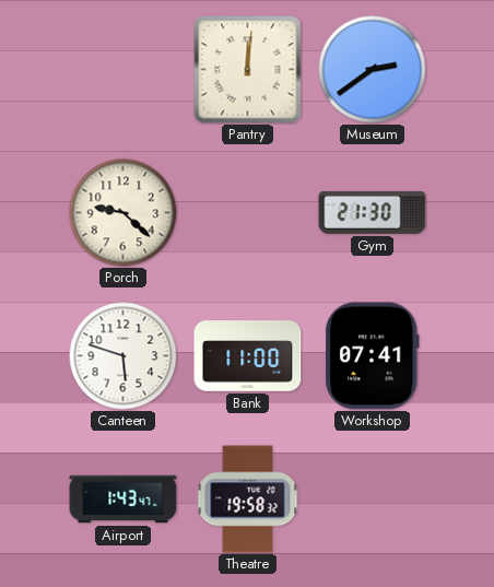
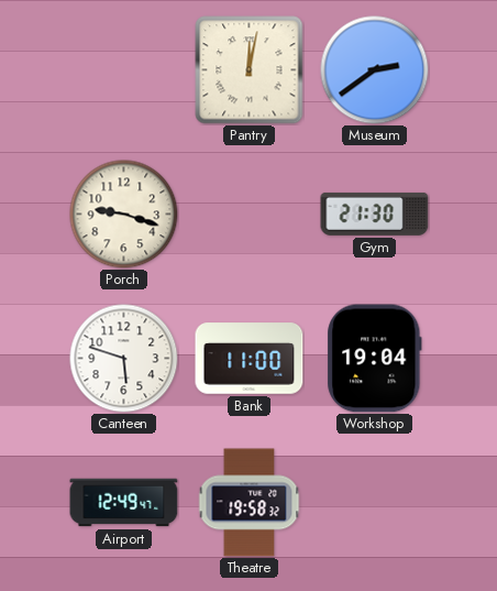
Pantry: 12:01 -> 12:02 (250, 70)
Porch: 9:22 -> 9:18 (124, 215)
Workshop: 07:41 -> 19:04 (375, 359)
Airport: 1:43 -> 12:49 (124, 503)
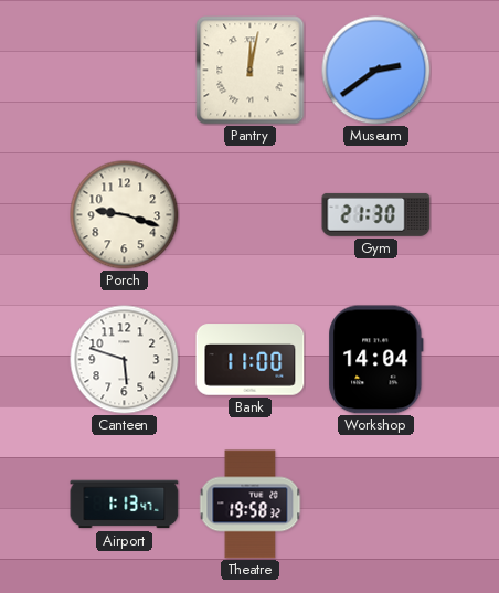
Workshop: 19:04 -> 14:04 (376, 360)
Airport: 12:49 -> 1:13 (125, 505)
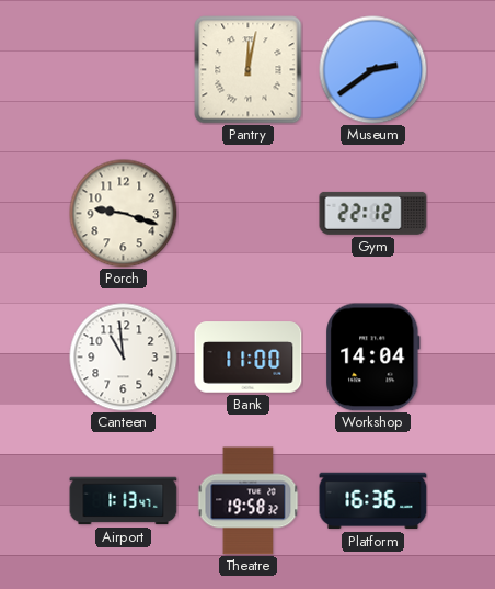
Gym: 21:30 -> 22:12 (373, 213)
Canteen: 5:48 -> 10:59 (124, 358)
Platform: none -> 16:36 (373, 501)
